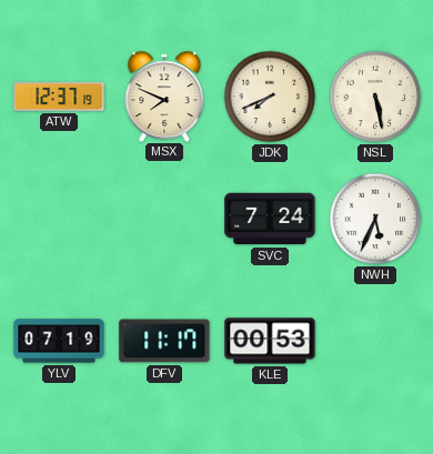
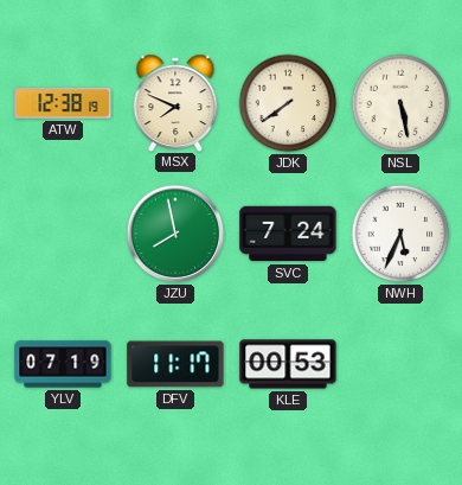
ATW: 12:37 -> 12:38 (63, 103)
JDK: 7:41 -> 7:39 (288, 103)
JZU: none -> 7:58 (175, 234)
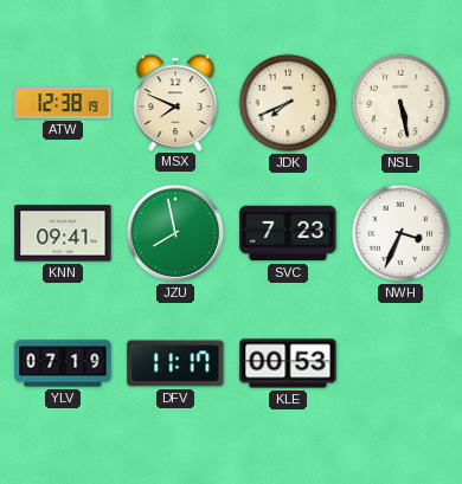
JDK: 7:39 -> 7:41 (288, 103)
KNN: none -> 09:41 (63, 233)
SVC: 7:24 -> 7:23 (288, 233)
NWH: 5:34 -> 3:34 (400, 233)
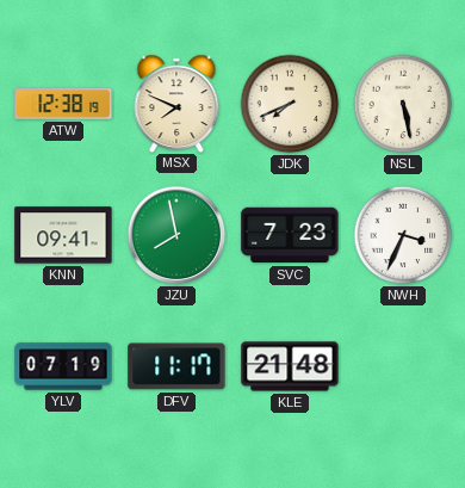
KLE: 00:53 -> 21:48 (290, 366)
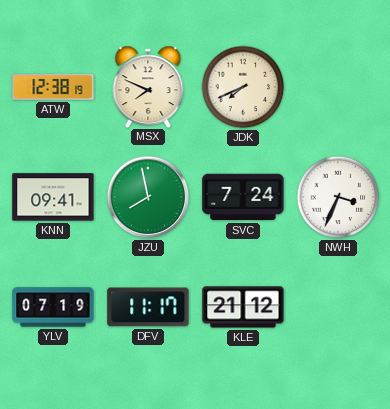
NSL: 5:28 -> none (403, 104)
SVC: 7:23 -> 7:24 (243, 197)
KLE: 21:48 -> 21:12 (243, 307)
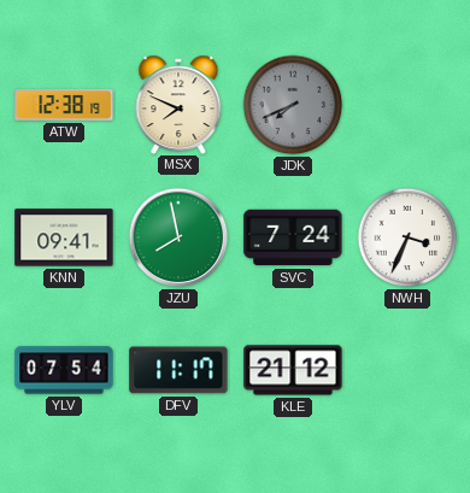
JDK dial: cream -> grey (293, 105)
YLV: 07:19 -> 07:54 (64, 370)
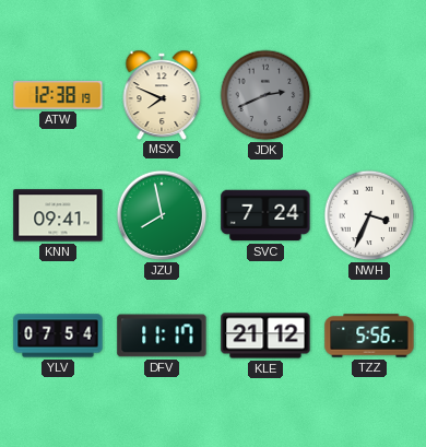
JDK: 7:41 -> 2:41 (265, 95)
TZZ: none -> 5:56 (369, 336)
